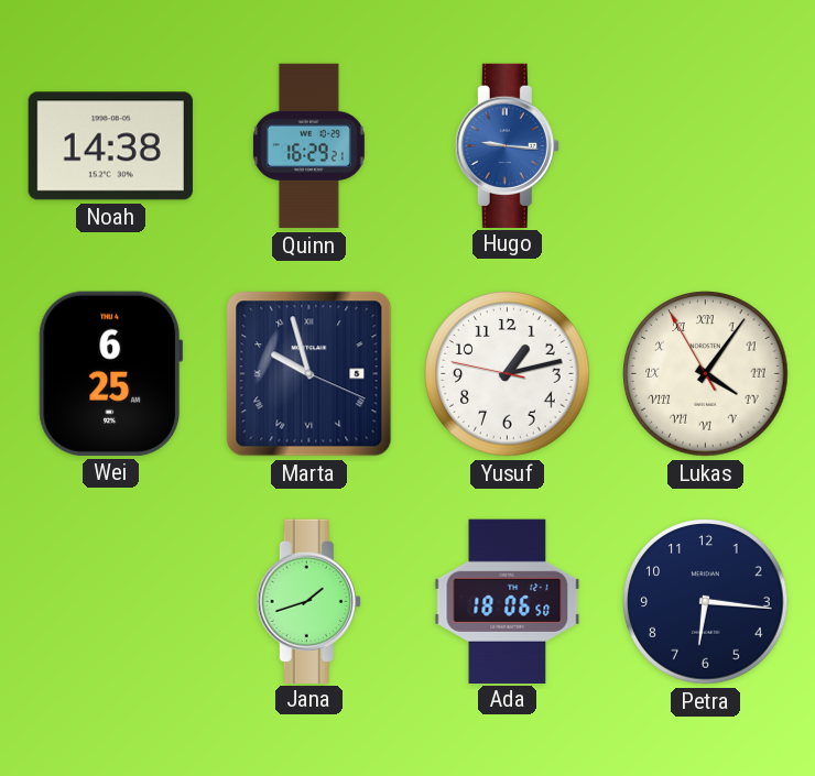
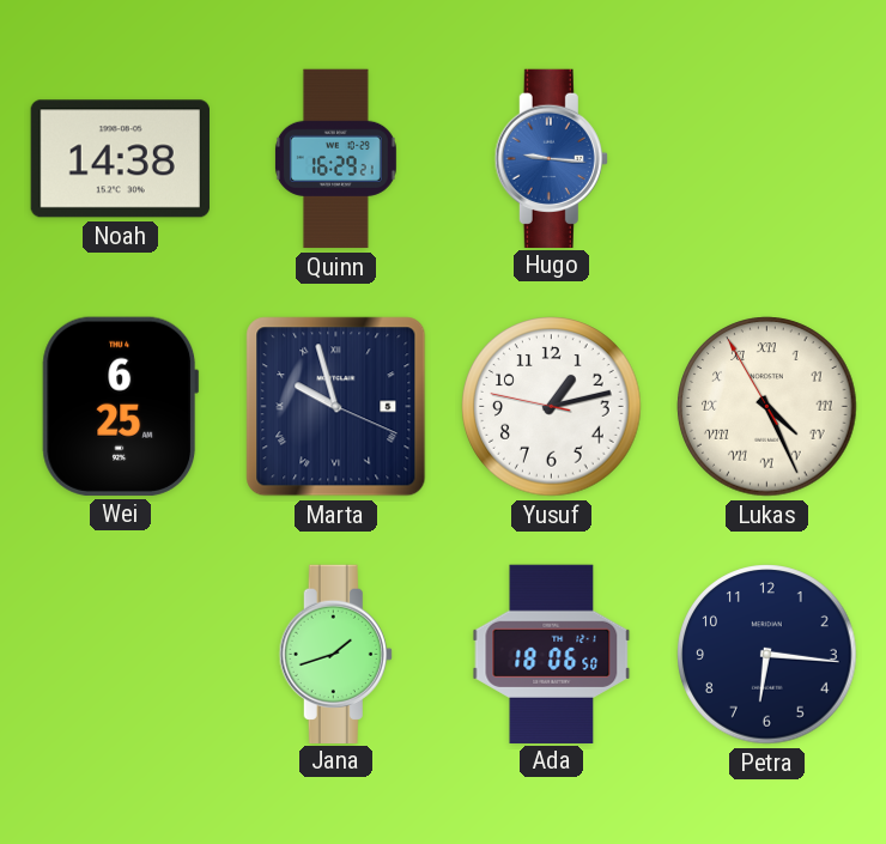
Lukas: 4:05 -> 4:25 (767, 407)
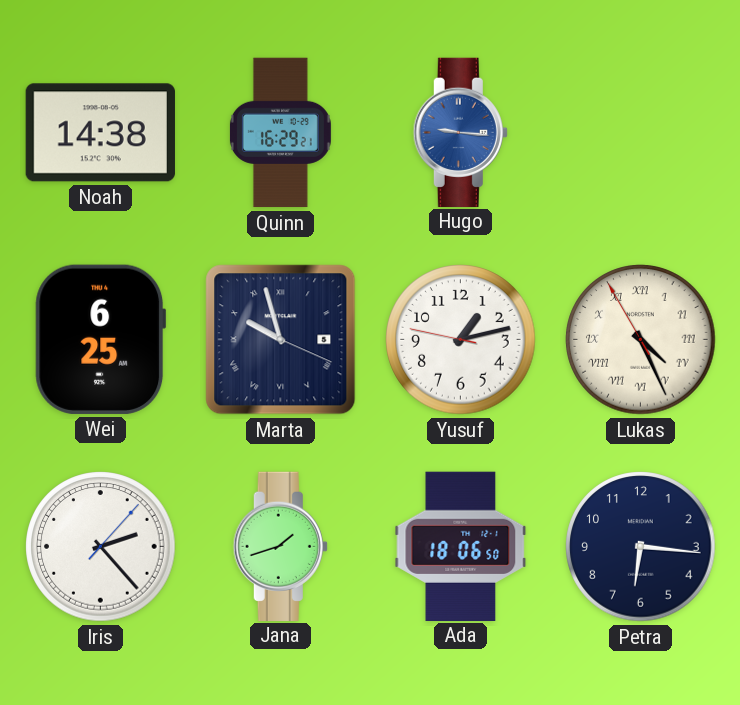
Iris: none -> 2:23 (101, 547)
